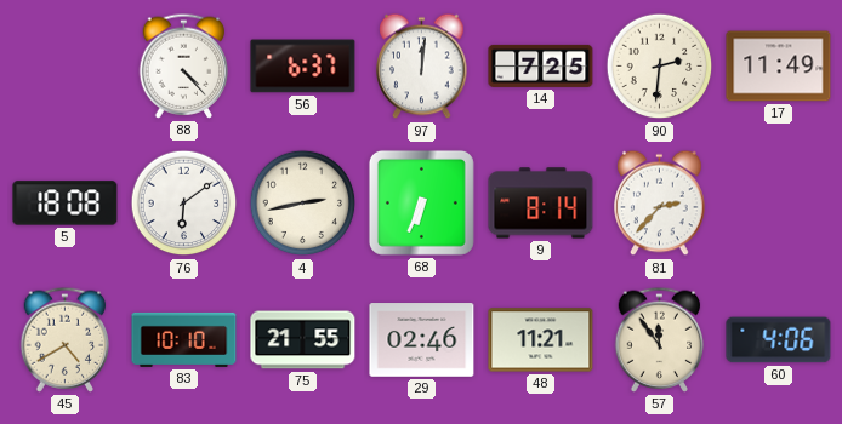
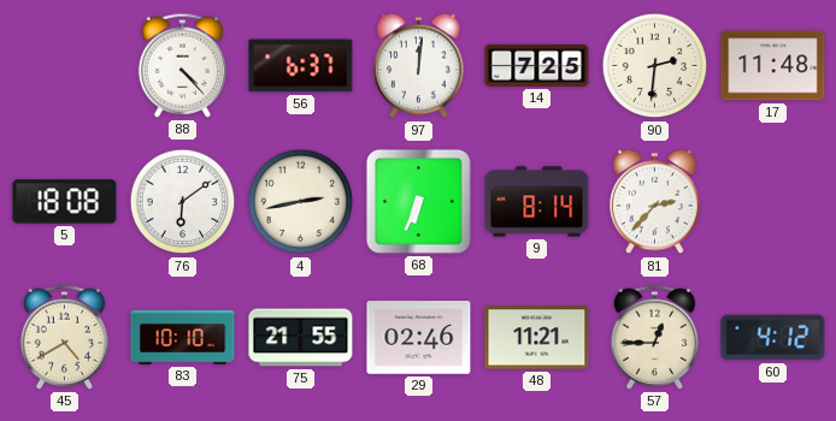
17: 11:49 -> 11:48 (773, 66)
57: 11:54 -> 12:45 (655, 337)
60: 4:06 -> 4:12 (773, 338)
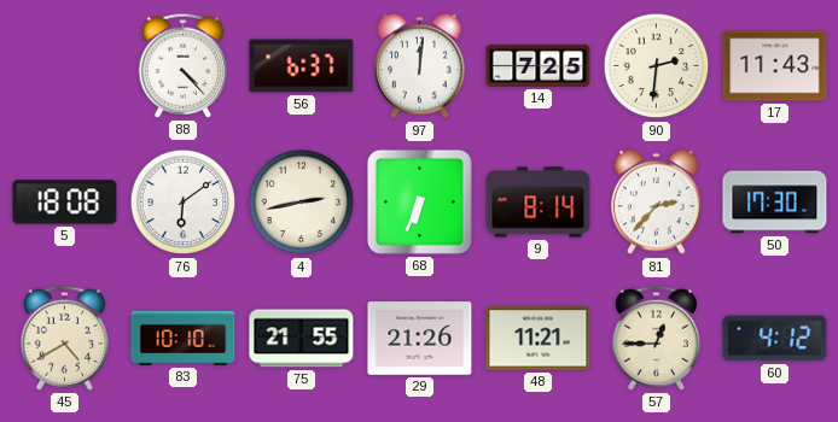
17: 11:48 -> 11:43 (775, 66)
50: none -> 17:30 (775, 203)
29: 02:46 -> 21:26 (420, 339)
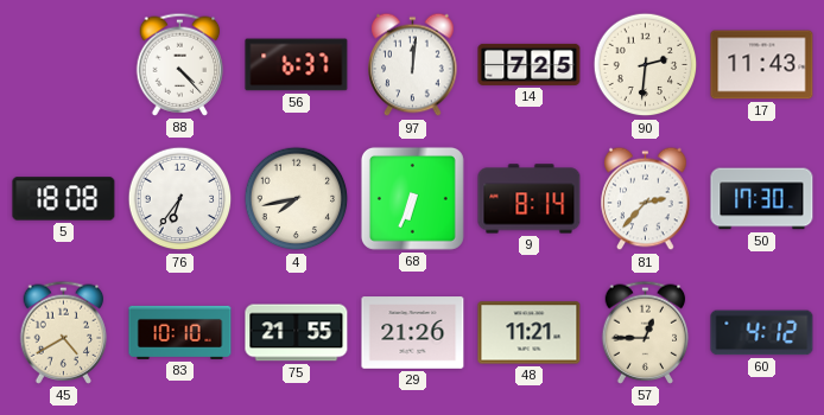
76: 6:09 -> 6:36 (180, 199)
4: 2:43 -> 7:43 (297, 199)
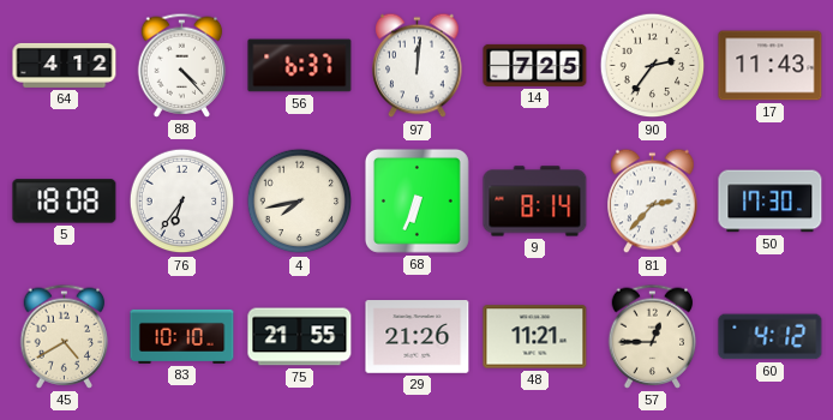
64: none -> 4:12 (65, 65)
90: 2:31 -> 2:36 (653, 66)
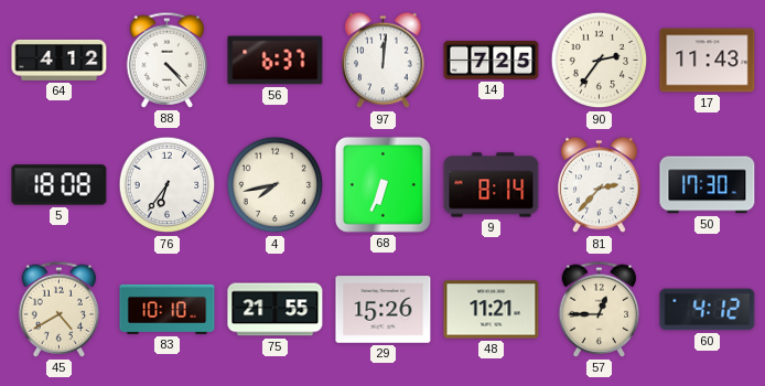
29: 21:26 -> 15:26 (384, 310)
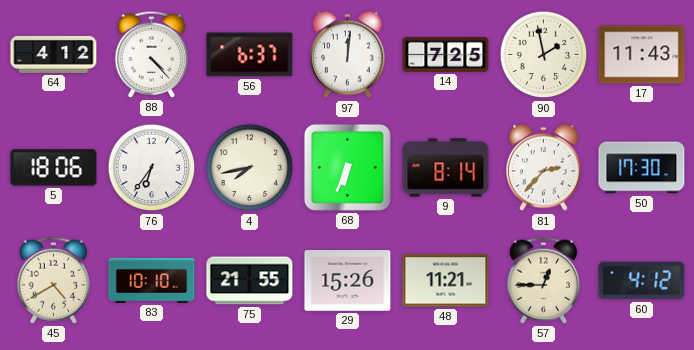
90: 2:36 -> 1:58 (544, 55)
5: 18:08 -> 18:06 (54, 168)
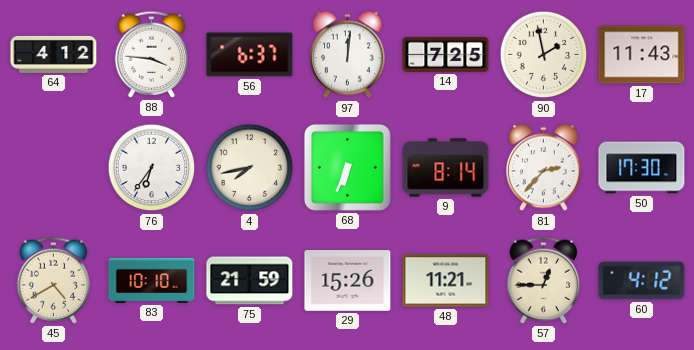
88: 4:23 -> 3:46 (152, 54)
5: 18:06 -> none (54, 168)
75: 21:55 -> 21:59 (250, 281)
